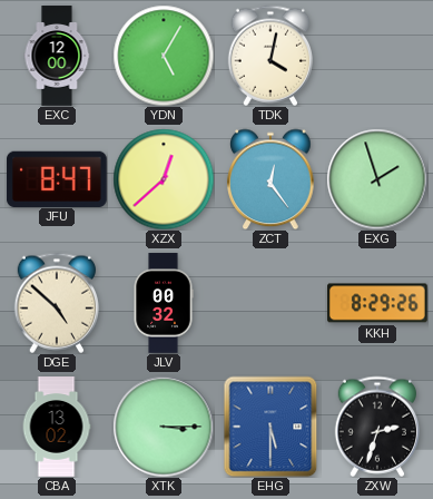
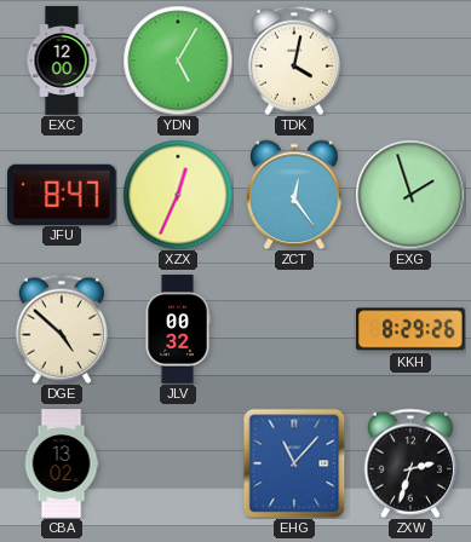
XZX: 12:38 -> 12:34 (178, 195)
XTK: 3:15 -> none (164, 427)
EHG: 5:30 -> 11:07 (294, 463)
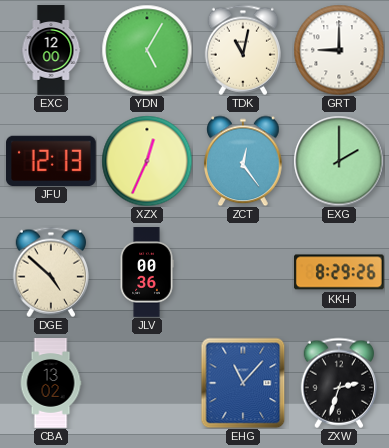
TDK: 4:02 -> 11:02 (242, 50)
GRT: none -> 9:00 (339, 50)
JFU: 8:47 -> 12:13 (52, 160)
EXG: 1:57 -> 2:00 (339, 161)
JLV: 00:32 -> 00:36 (147, 272)
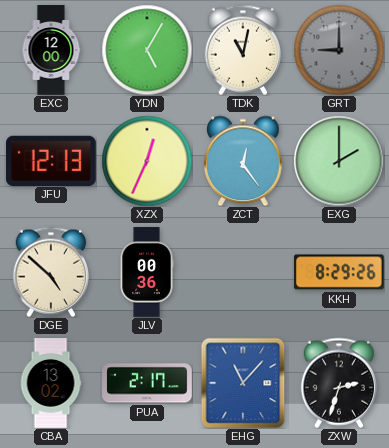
GRT dial: white -> grey (339, 50)
PUA: none -> 2:17 (147, 383)
